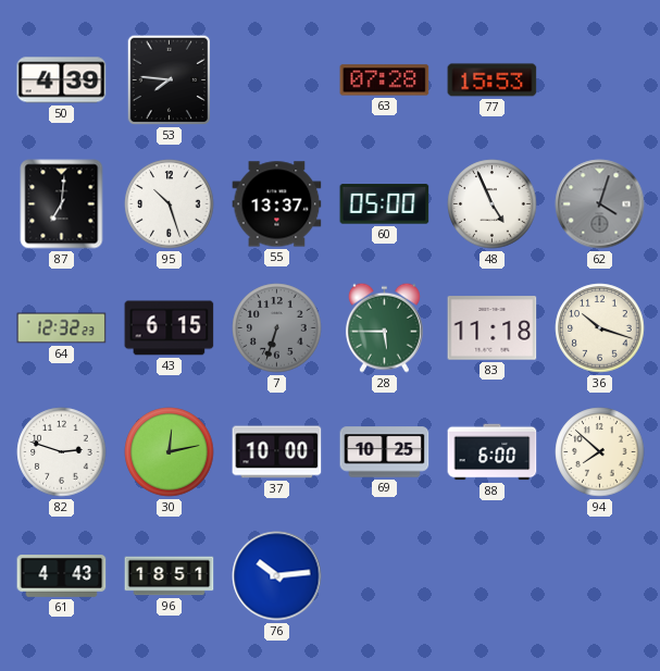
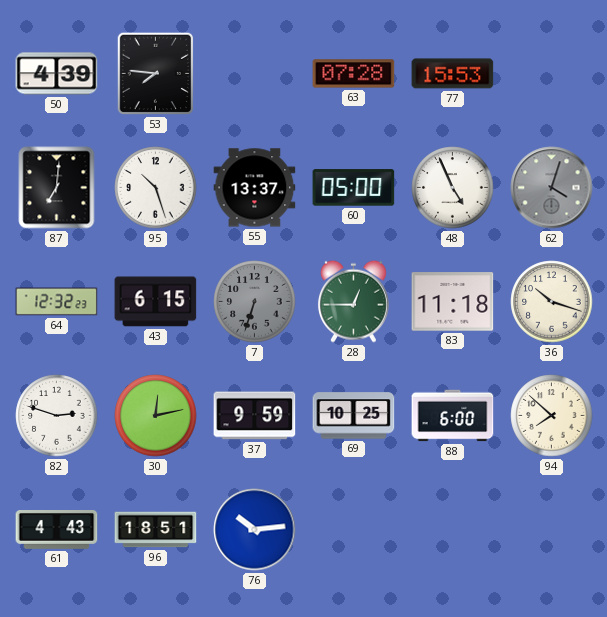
28: 5:45 -> 12:45 (353, 301)
37: 10:00 -> 9:59 (255, 416)
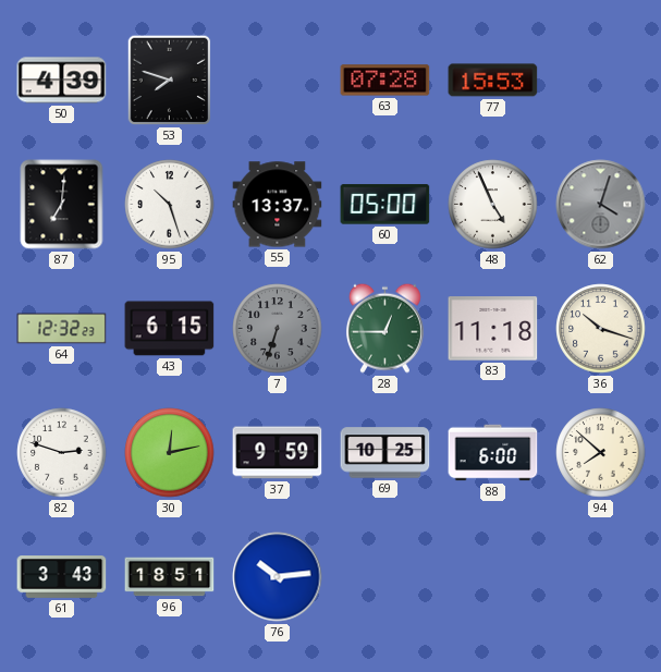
53: 7:46 -> 7:48 (170, 81)
61: 4:43 -> 3:43 (62, 577)
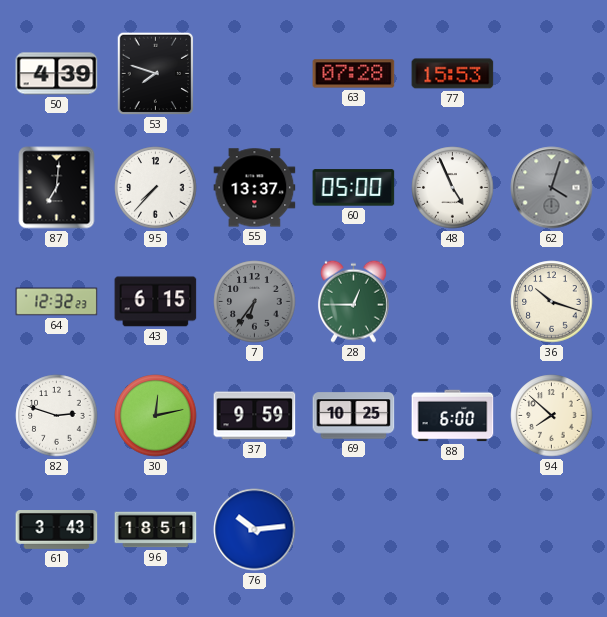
95: 10:27 -> 7:37 (156, 188)
7: 6:33 -> 6:36 (255, 302)
83: 11:18 -> none (493, 329)
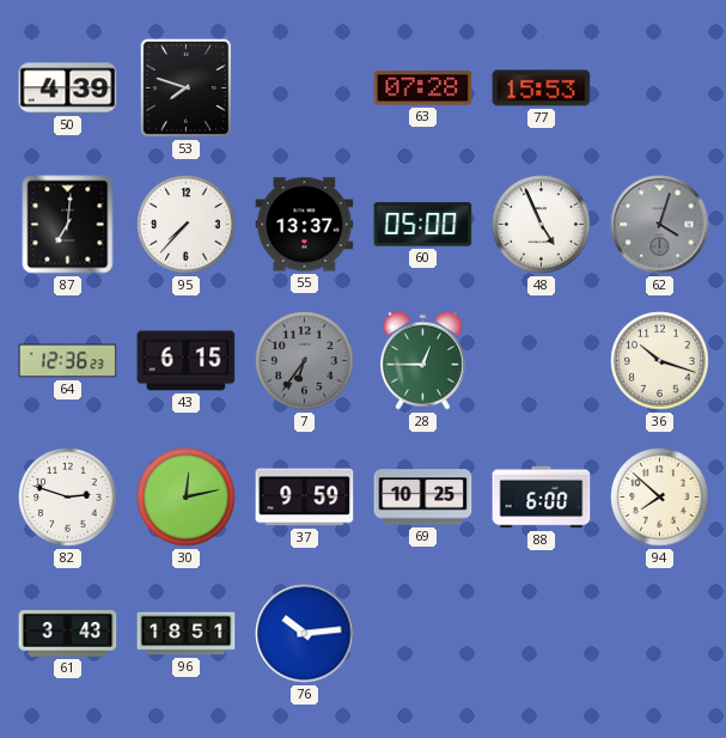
64: 12:32 -> 12:36 (68, 361)
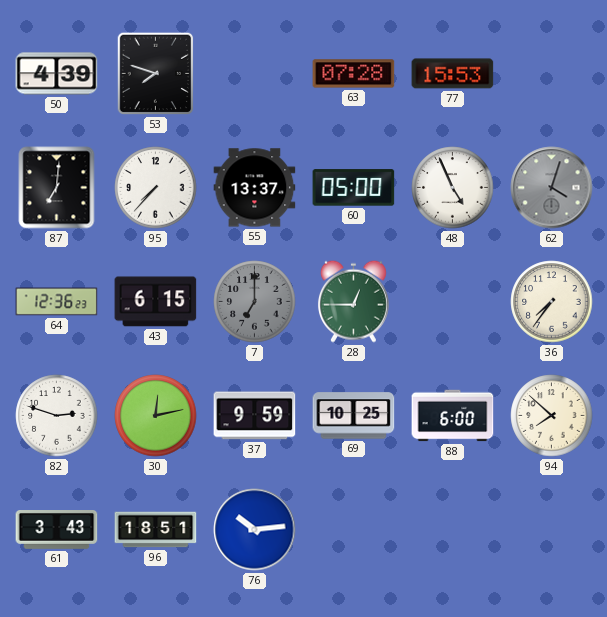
7: 6:36 -> 7:00 (255, 302)
36: 10:18 -> 7:36 (552, 302)
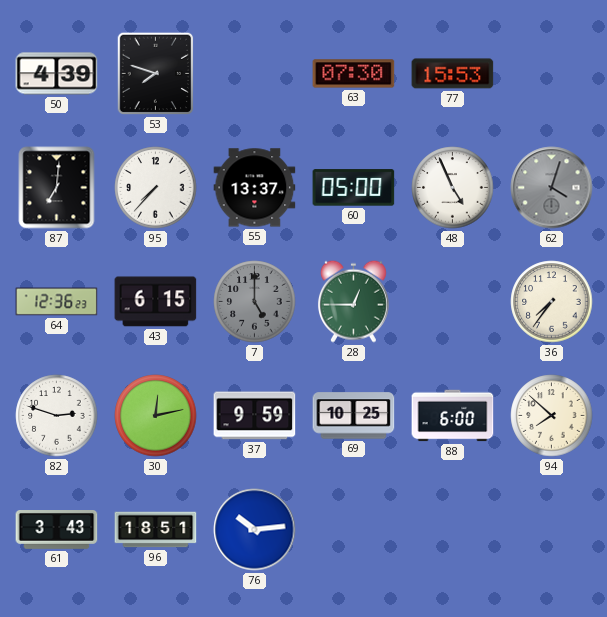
63: 07:28 -> 07:30 (354, 74)
7: 7:00 -> 5:00 (255, 302)
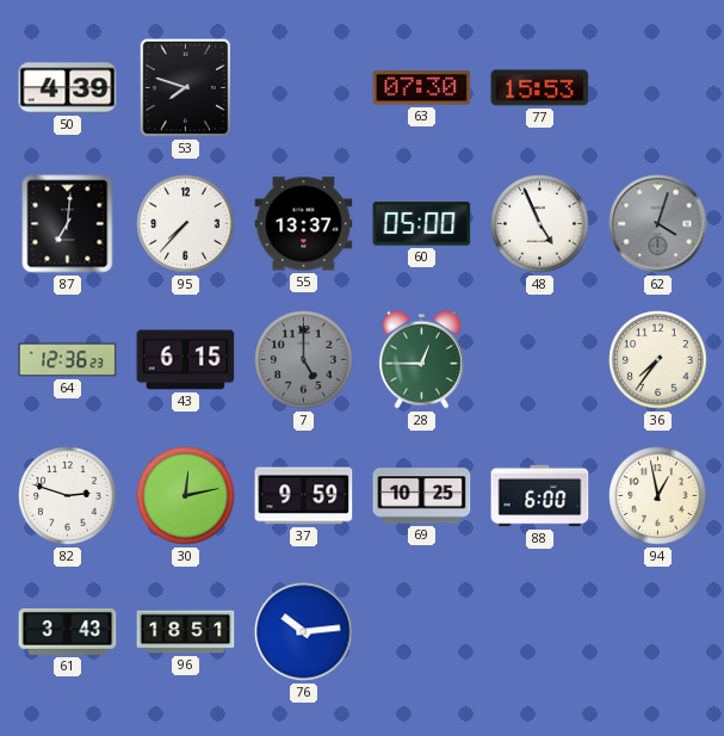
94: 7:52 -> 12:58 (658, 496)
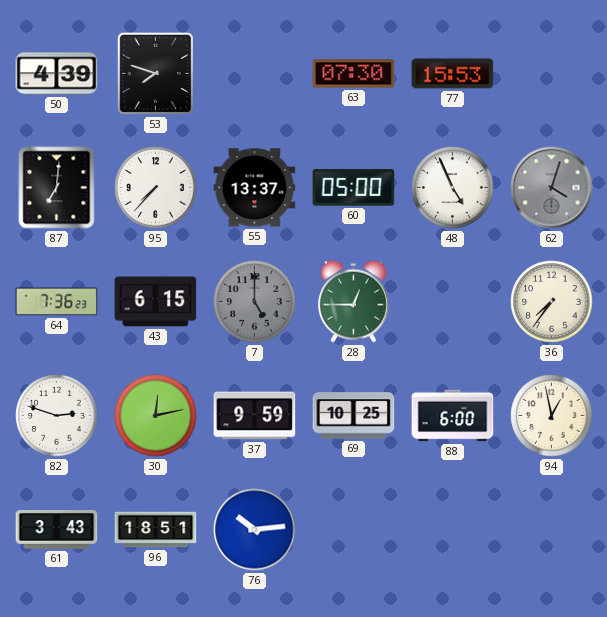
64: 12:36 -> 7:36 (57, 302)
